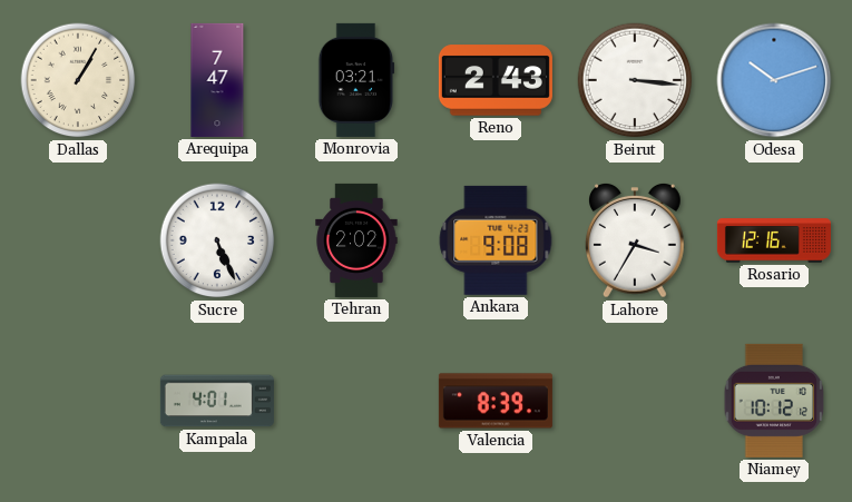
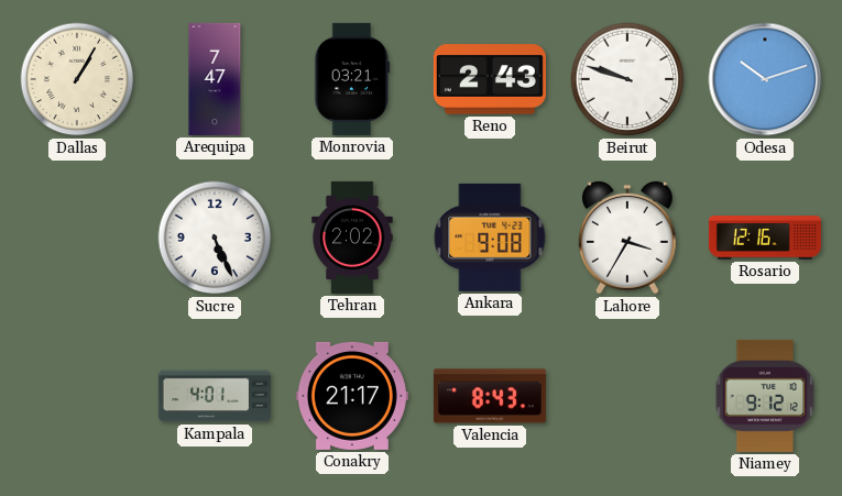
Beirut: 3:16 -> 9:48 (627, 79)
Conakry: none -> 21:17 (352, 396)
Valencia: 8:39 -> 8:43 (490, 396)
Niamey: 10:12 -> 9:12 (765, 396)
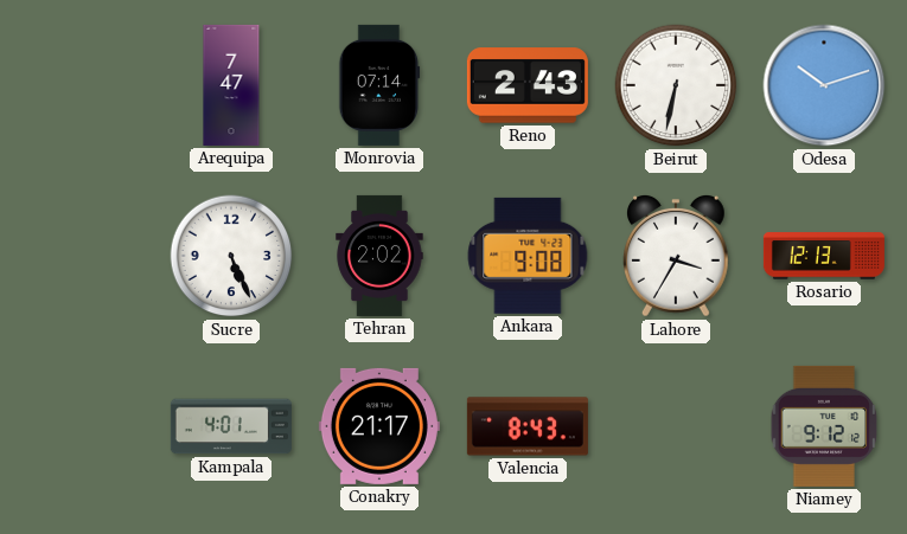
Dallas: 1:05 -> none (77, 79)
Monrovia: 03:21 -> 07:14 (379, 85)
Beirut: 9:48 -> 6:32 (676, 85)
Rosario: 12:16 -> 12:13 (824, 256)
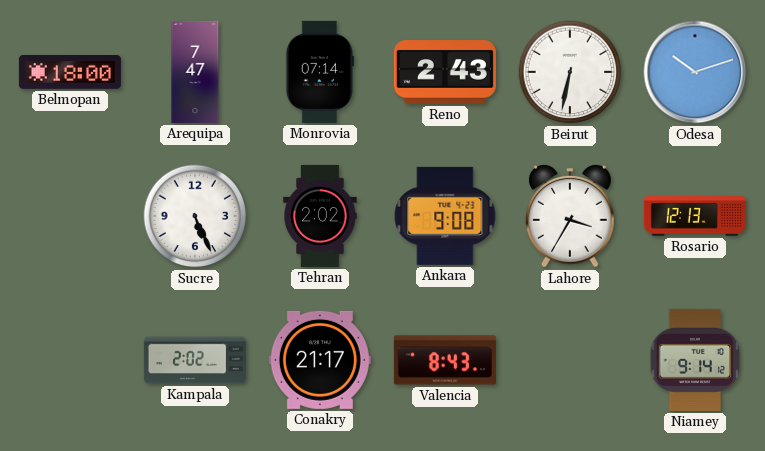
Belmopan: none -> 18:00 (70, 73)
Kampala: 4:01 -> 2:02 (195, 360)
Niamey: 9:12 -> 9:14 (695, 360)
